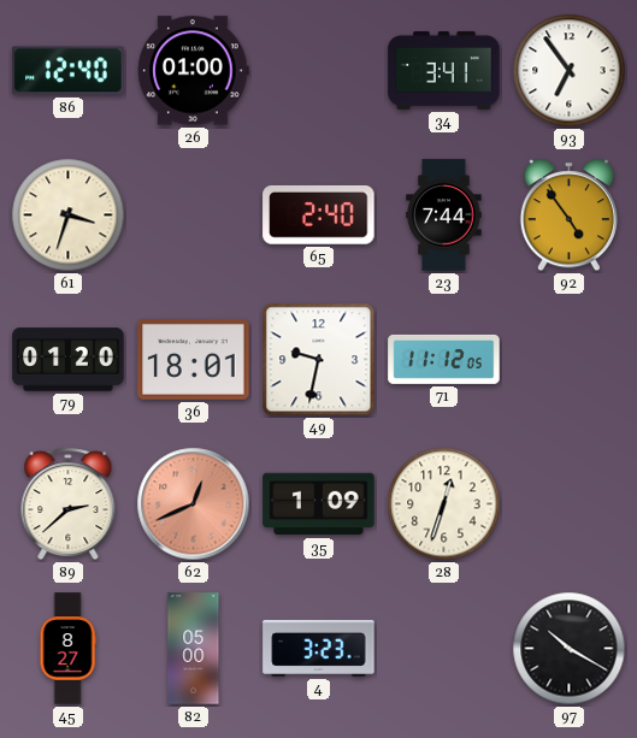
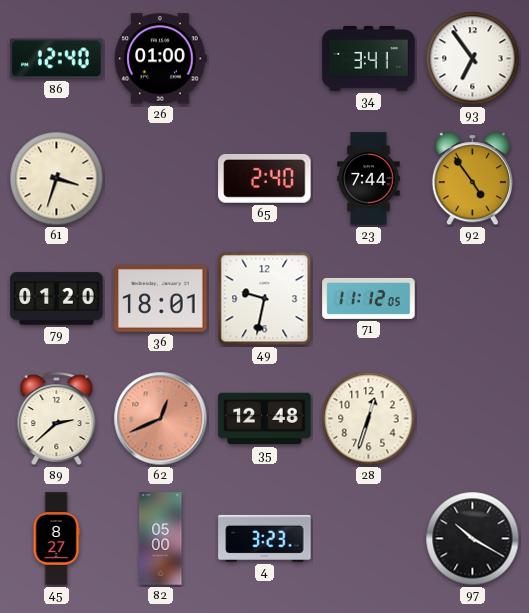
35: 1:09 -> 12:48 (265, 419)
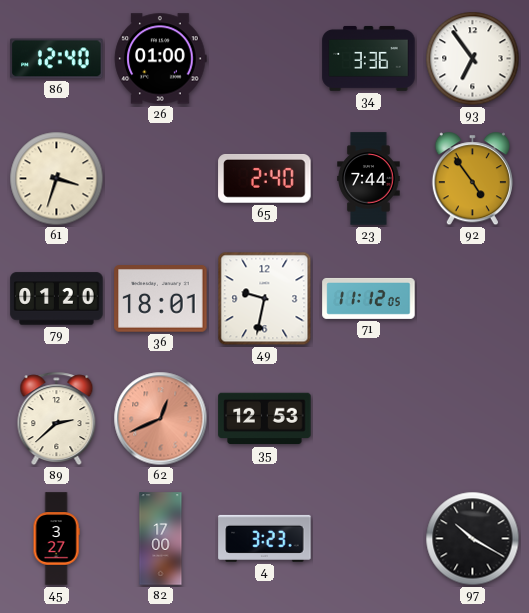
34: 3:41 -> 3:36 (369, 58)
35: 12:48 -> 12:53 (265, 419)
28: 12:33 -> none (369, 419)
45: 8:27 -> 3:27 (56, 539)
82: 05:00 -> 17:00 (161, 539)
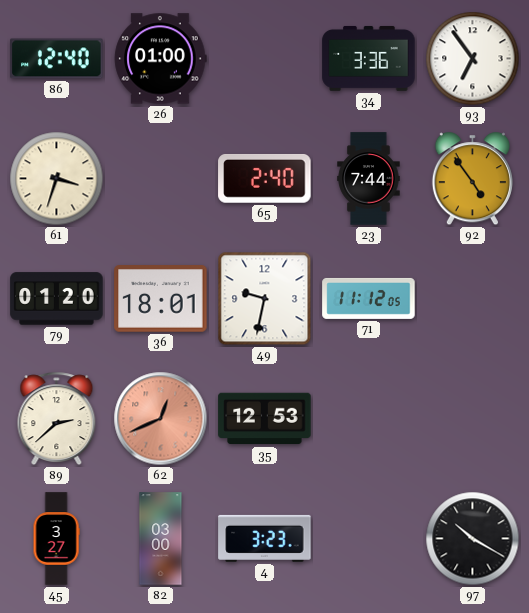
82: 17:00 -> 03:00 (161, 539)
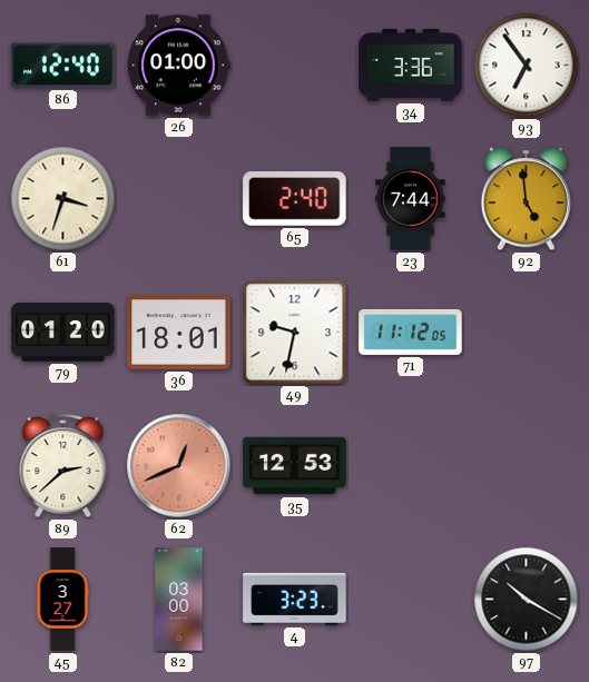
92: 4:54 -> 4:59 (526, 199)
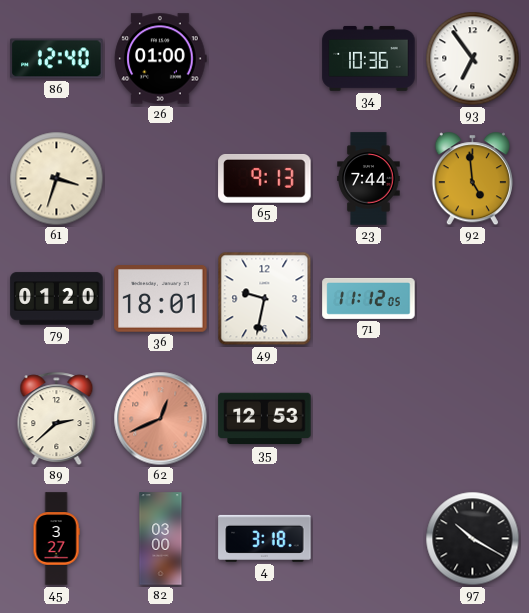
34: 3:36 -> 10:36 (369, 58)
65: 2:40 -> 9:13 (265, 179)
4: 3:23 -> 3:18 (265, 538)
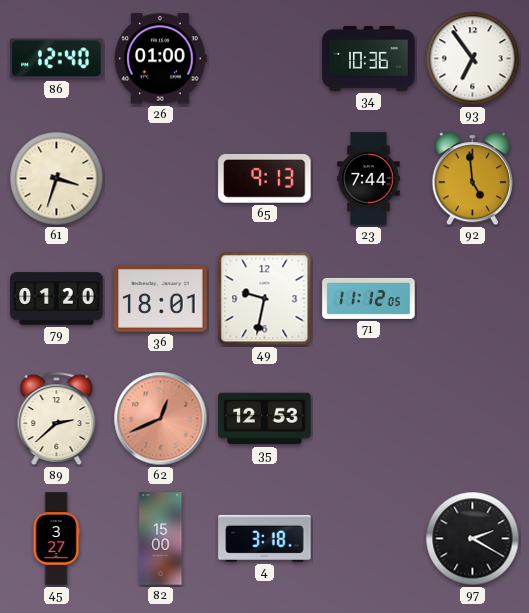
82: 03:00 -> 15:00 (161, 539)
97: 10:20 -> 2:20 (473, 539)
